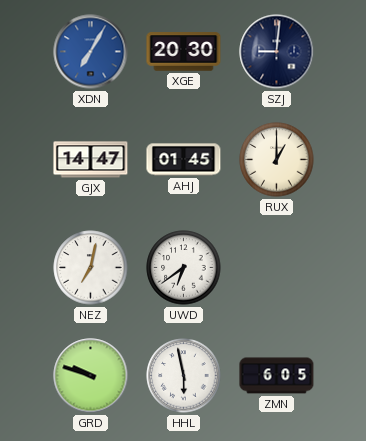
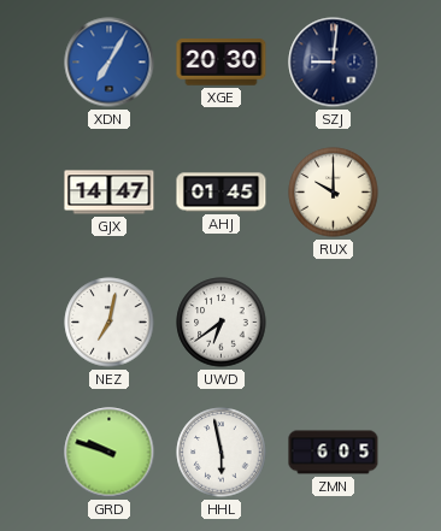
RUX: 1:00 -> 10:00 (334, 193)
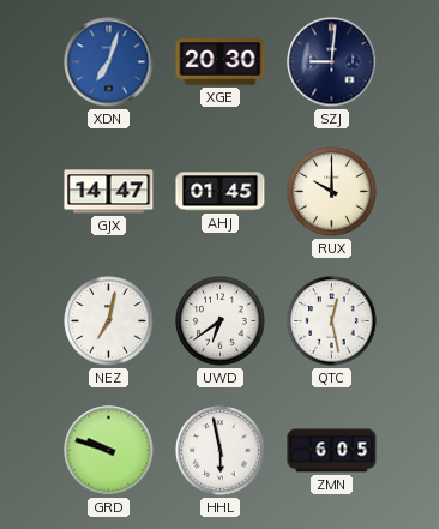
XDN: 7:05 -> 7:03 (109, 62)
QTC: none -> 12:28 (332, 321)
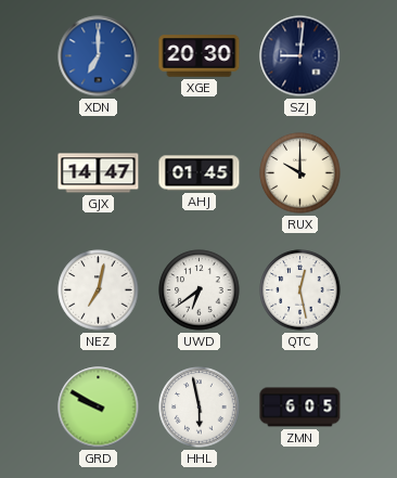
XDN: 7:03 -> 7:00 (99, 56)
GRD: 9:48 -> 9:50 (99, 408)
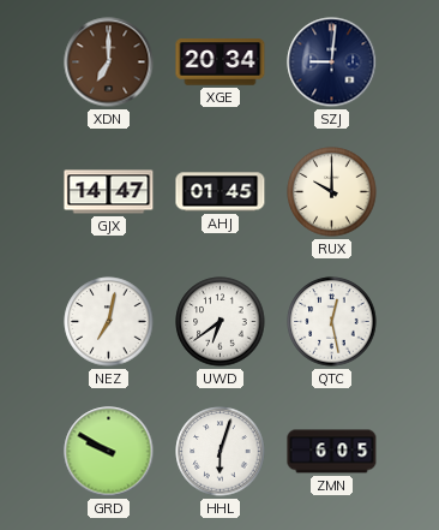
XDN dial: blue -> brown (109, 62)
XGE: 20:30 -> 20:34 (221, 62)
HHL: 5:58 -> 6:03 (221, 452)
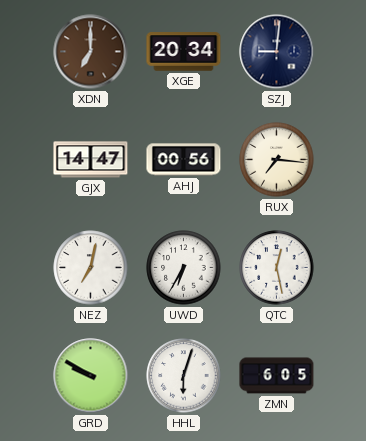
AHJ: 01:45 -> 00:56 (184, 160)
RUX: 10:00 -> 7:16 (277, 160)
UWD: 6:39 -> 6:35 (184, 268)
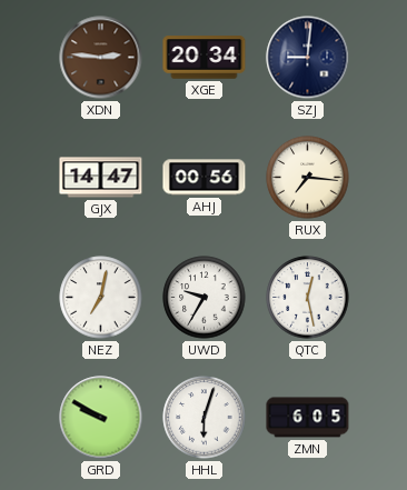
XDN: 7:00 -> 2:46 (101, 58)
UWD: 6:35 -> 9:35 (205, 298)
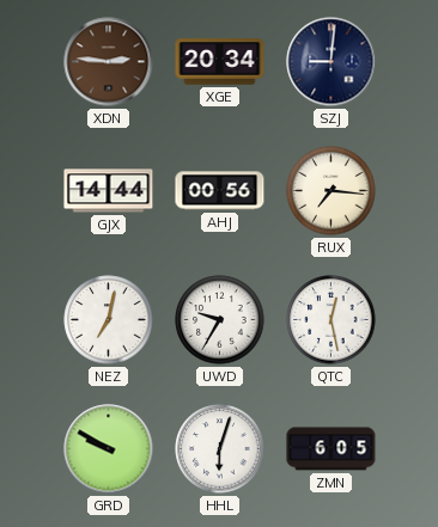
GJX: 14:47 -> 14:44 (109, 191)
